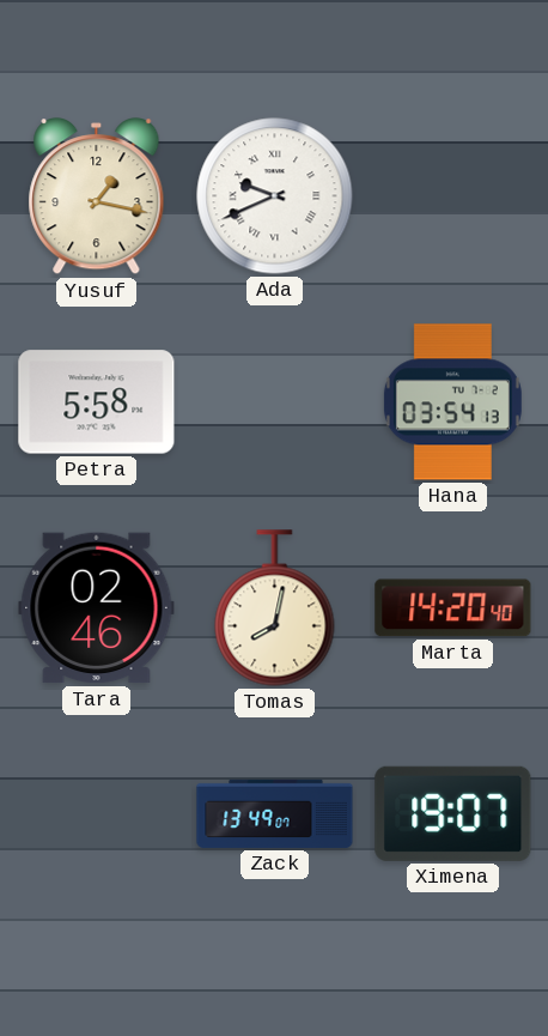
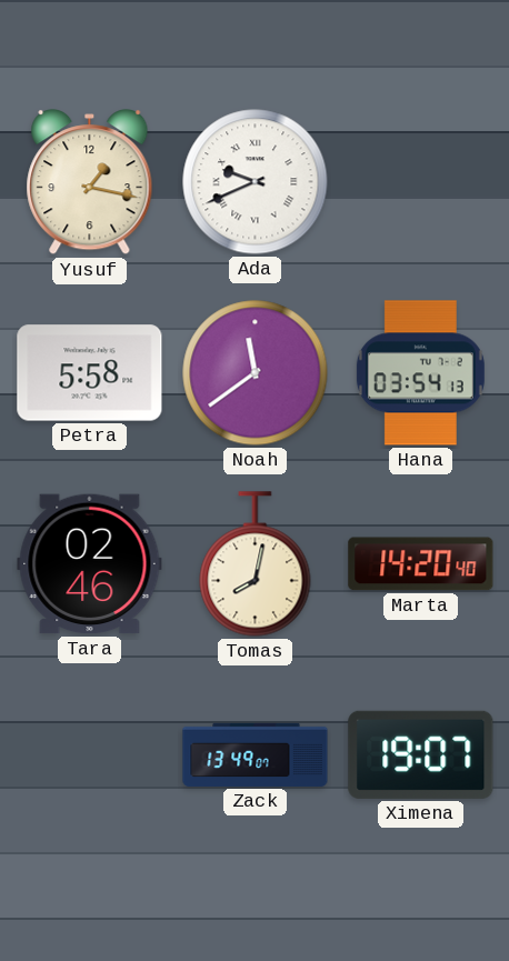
Noah: none -> 11:39 (256, 373)
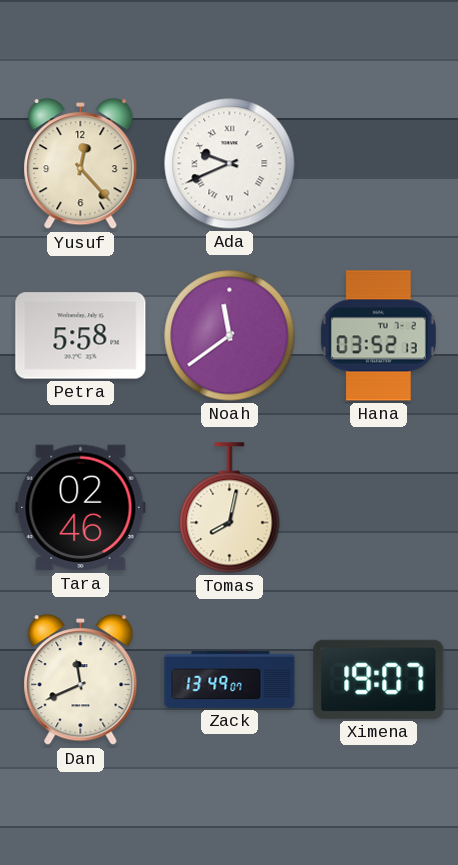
Yusuf: 1:17 -> 12:23 (81, 164)
Hana: 03:54 -> 03:52 (378, 336)
Marta: 14:20 -> none (421, 564)
Dan: none -> 11:41 (81, 680)
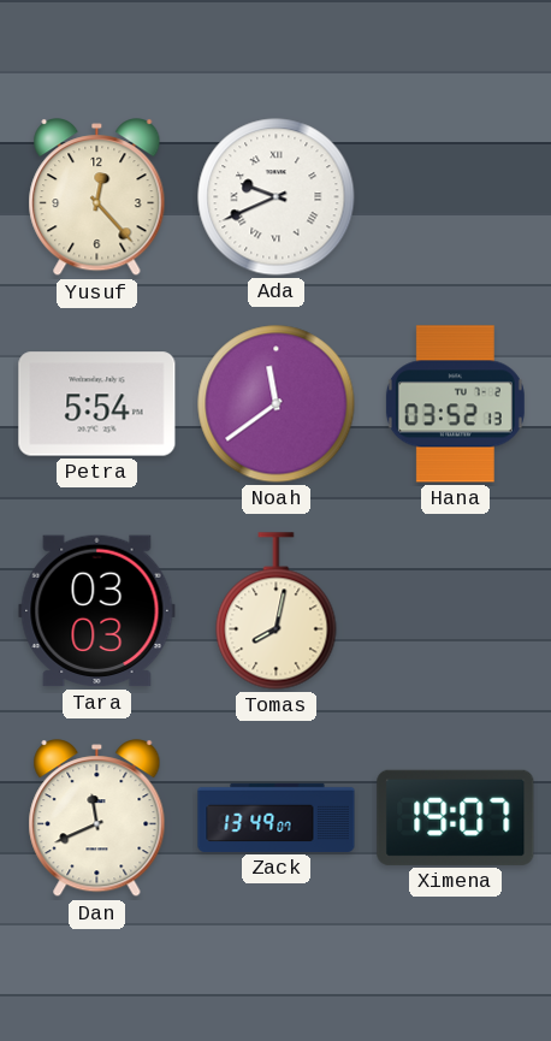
Petra: 5:58 -> 5:54 (97, 404)
Tara: 02:46 -> 03:03 (97, 611)
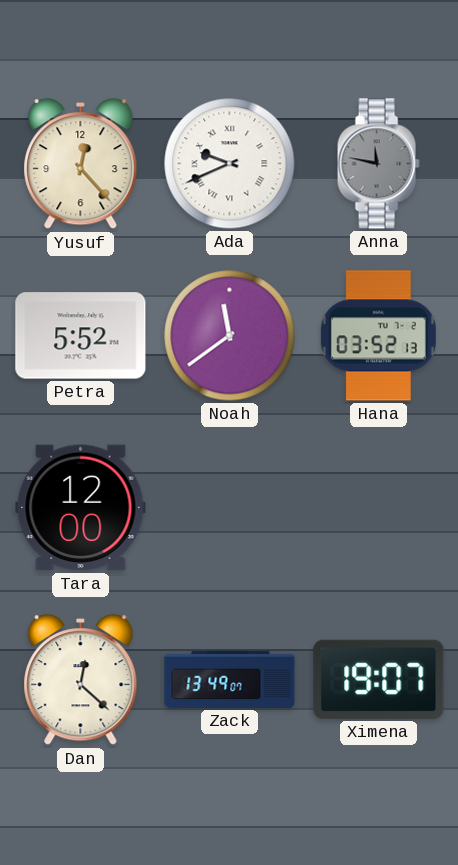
Anna: none -> 11:47 (378, 164)
Petra: 5:54 -> 5:52 (81, 336)
Tara: 03:03 -> 12:00 (81, 508)
Tomas: 8:02 -> none (277, 611)
Dan: 11:41 -> 12:22 (81, 680)
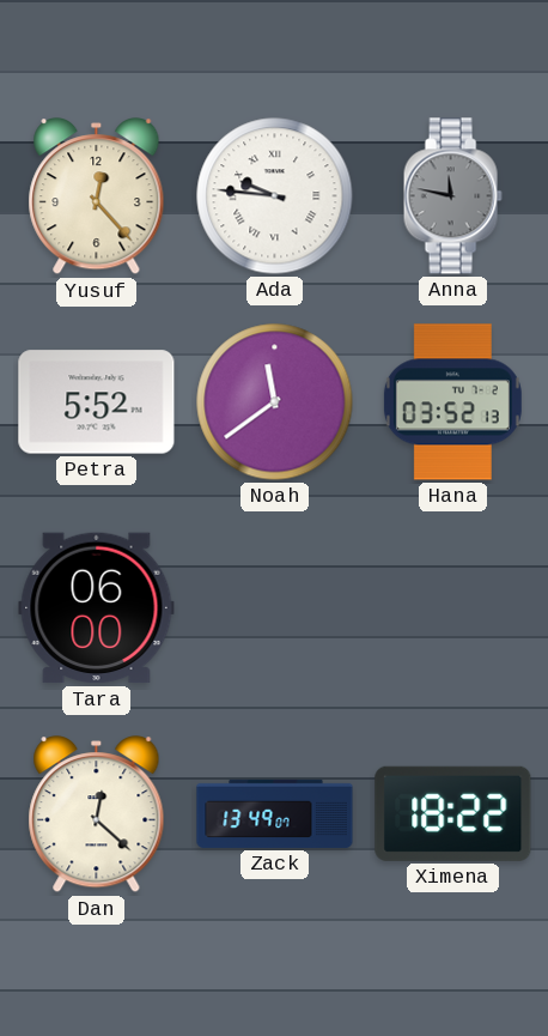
Ada: 9:41 -> 9:46 (275, 196)
Tara: 12:00 -> 06:00 (97, 608)
Ximena: 19:07 -> 18:22 (453, 813)
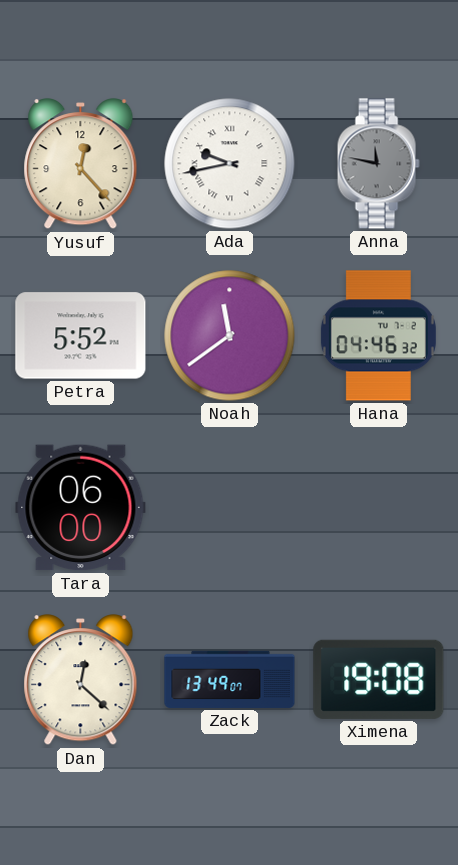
Ada: 9:46 -> 9:43 (230, 164)
Hana: 03:52 -> 04:46 (378, 336)
Ximena: 18:22 -> 19:08 (379, 679)
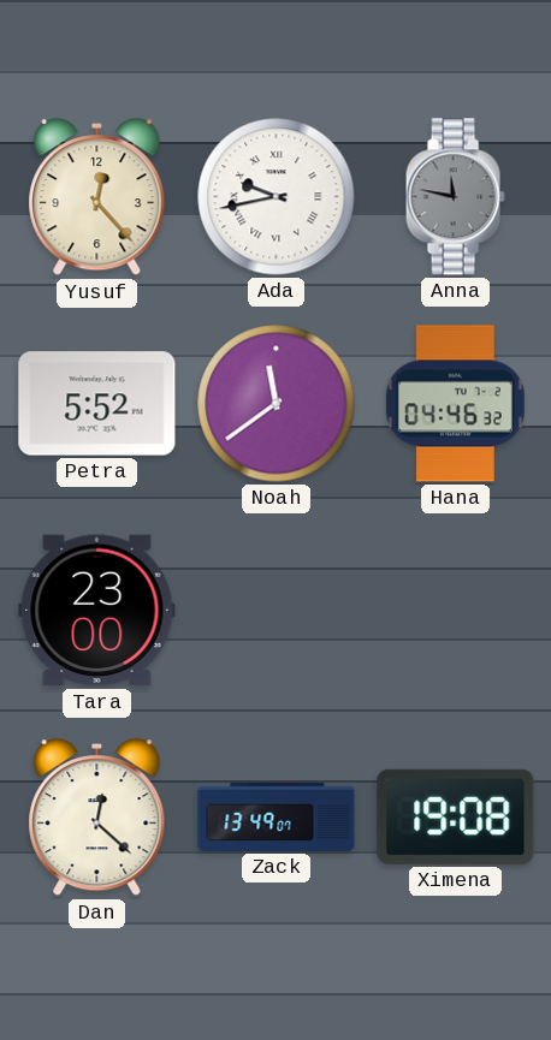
Tara: 06:00 -> 23:00 (97, 611)
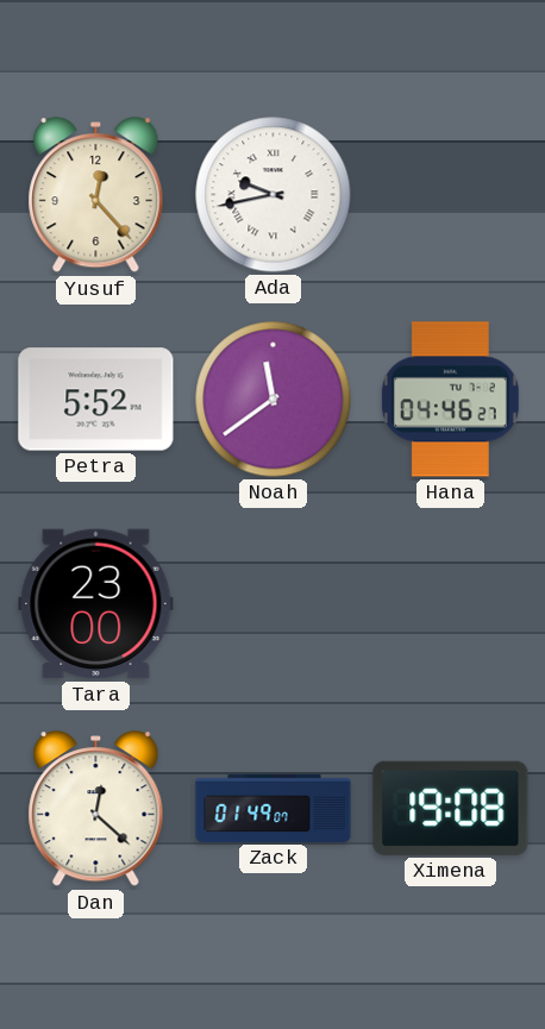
Anna: 11:47 -> none (455, 197)
Hana: 04:46:32 -> 04:46:27 (450, 400)
Zack: 13:49 -> 01:49 (274, 808)
